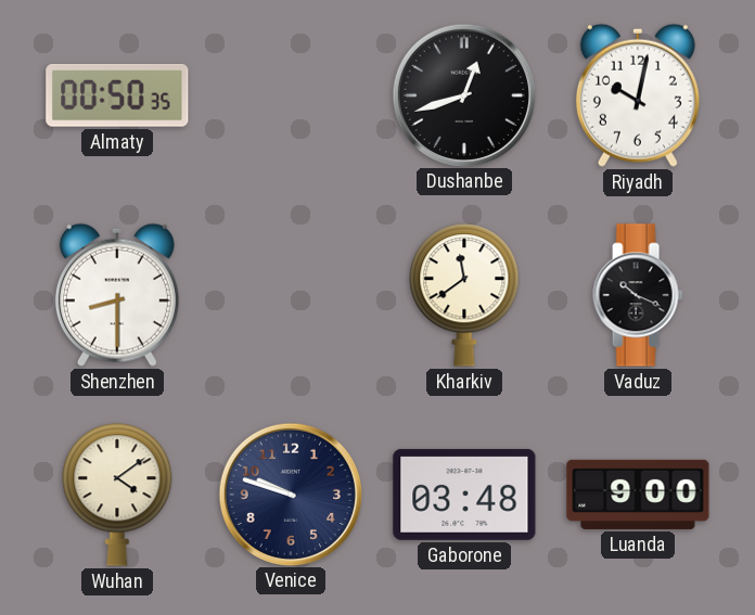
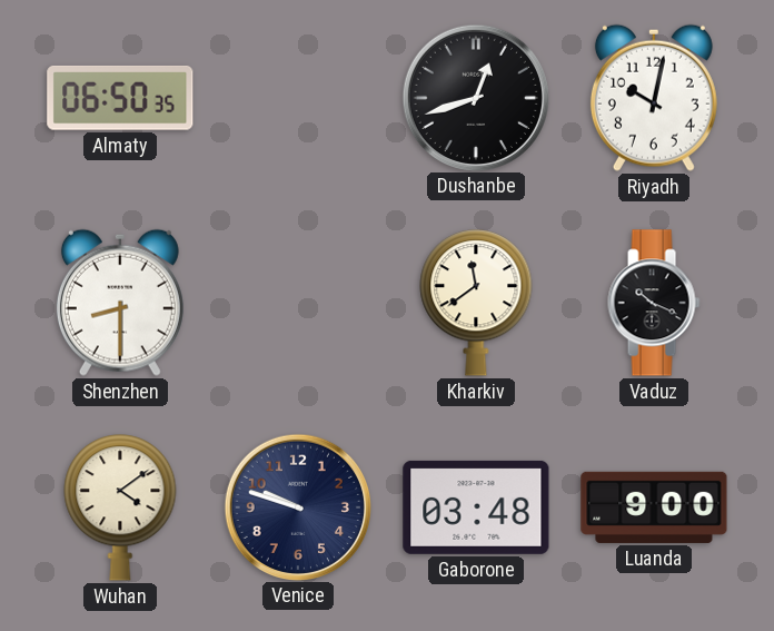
Almaty: 00:50 -> 06:50 (120, 98)
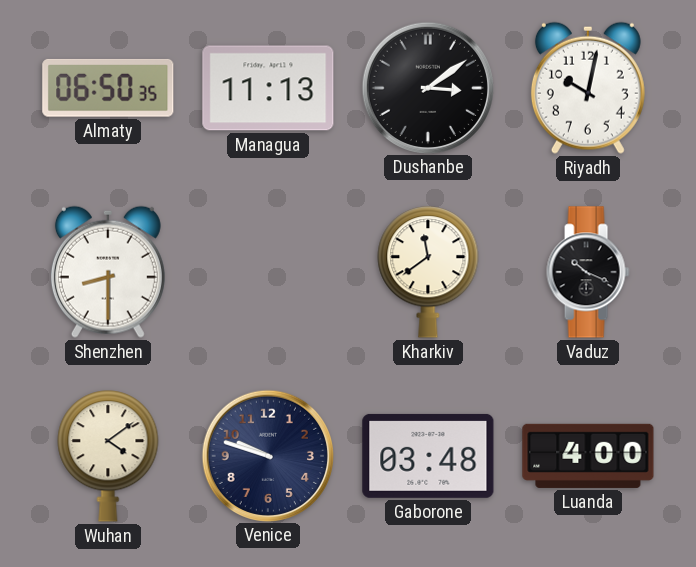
Managua: none -> 11:13 (268, 88)
Dushanbe: 12:42 -> 3:09 (427, 87)
Luanda: 9:00 -> 4:00 (588, 456)
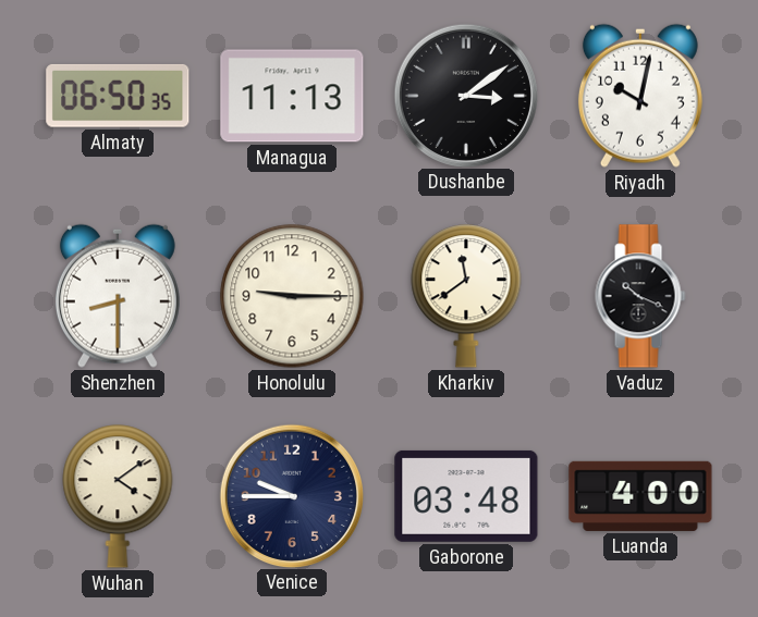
Honolulu: none -> 9:15 (292, 296)
Venice: 9:48 -> 9:45 (291, 495)
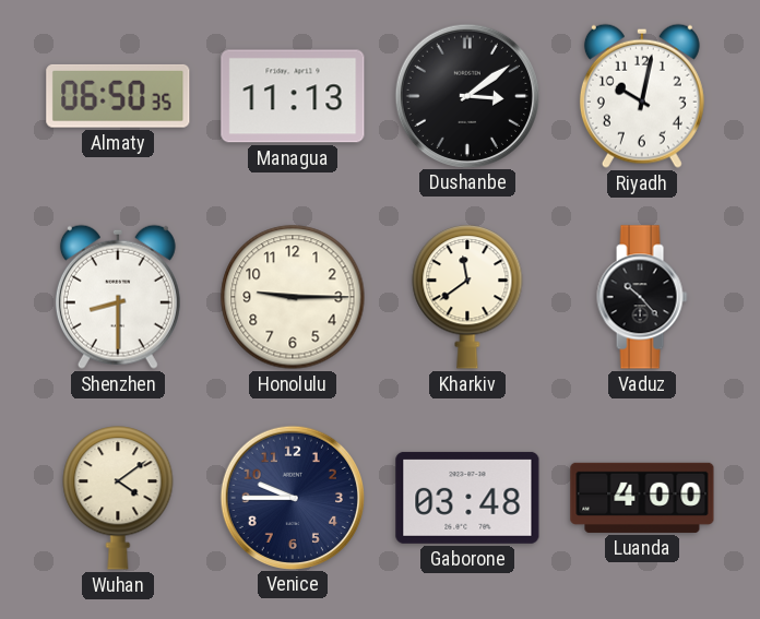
Vaduz: 10:19 -> 10:23 (642, 297)
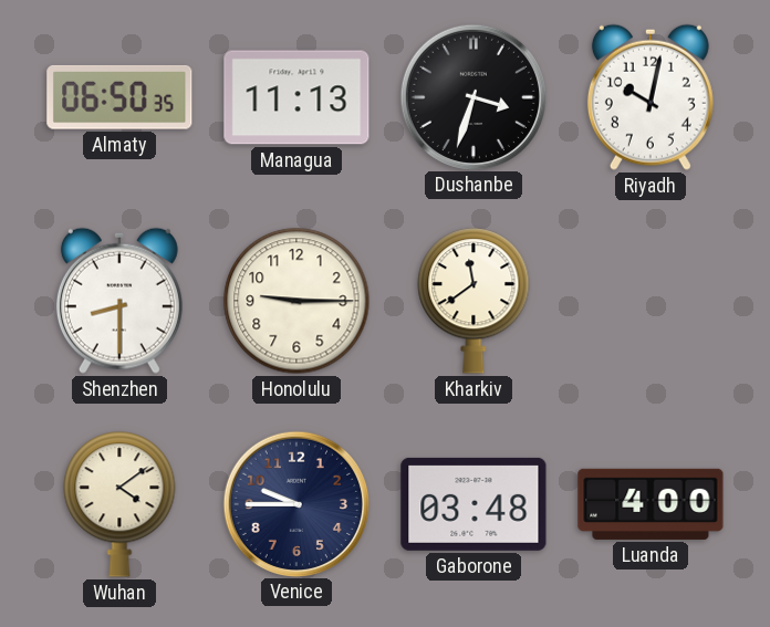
Dushanbe: 3:09 -> 3:33 (472, 96)
Vaduz: 10:23 -> none (642, 297)
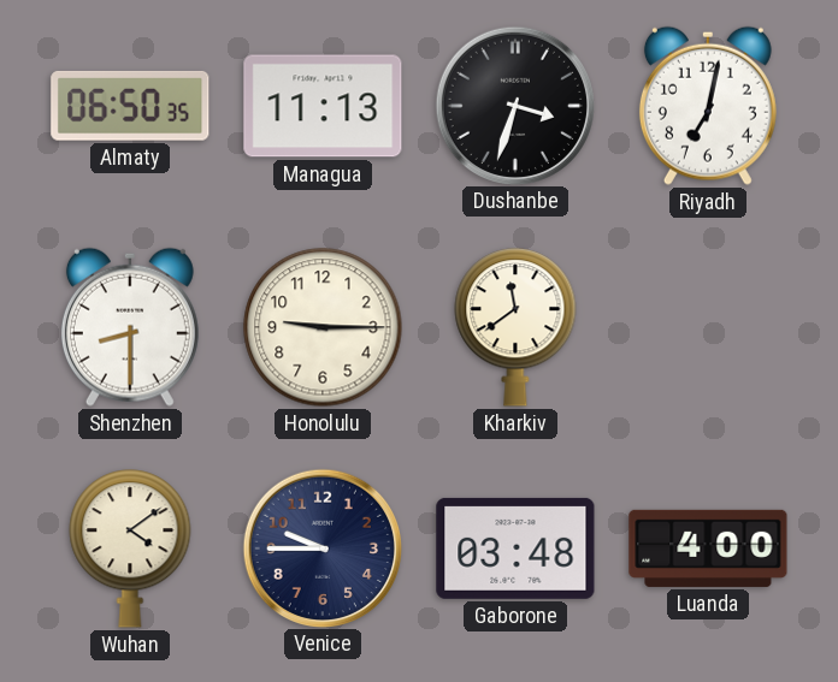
Riyadh: 10:02 -> 7:02 (708, 106)
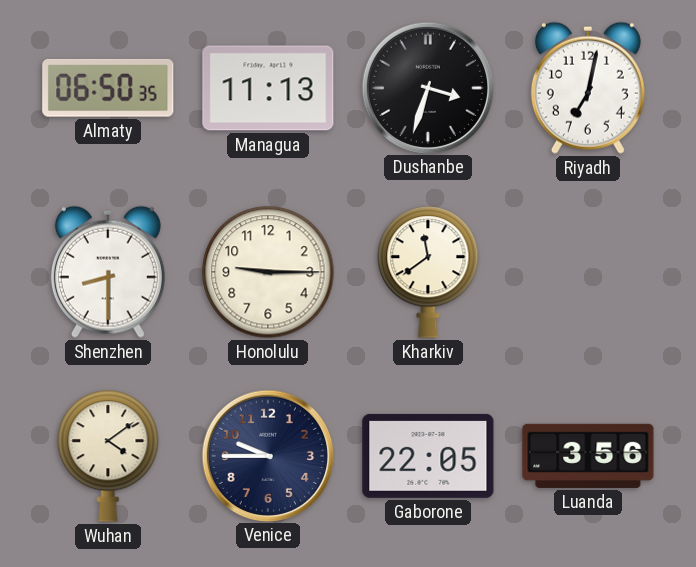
Gaborone: 03:48 -> 22:05 (428, 456)
Luanda: 4:00 -> 3:56 (588, 456)
